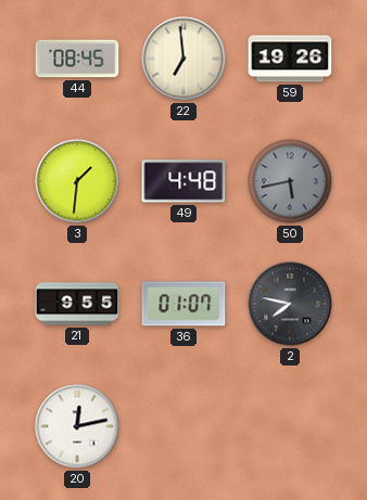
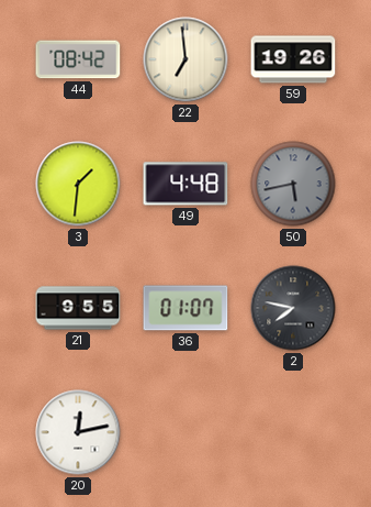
44: 08:45 -> 08:42 (78, 59)
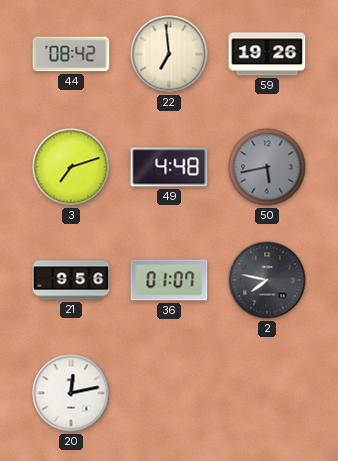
3: 1:31 -> 7:12 (71, 167)
21: 9:55 -> 9:56 (71, 280)
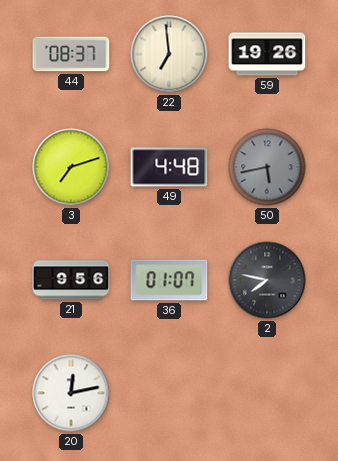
44: 08:42 -> 08:37 (71, 54)
